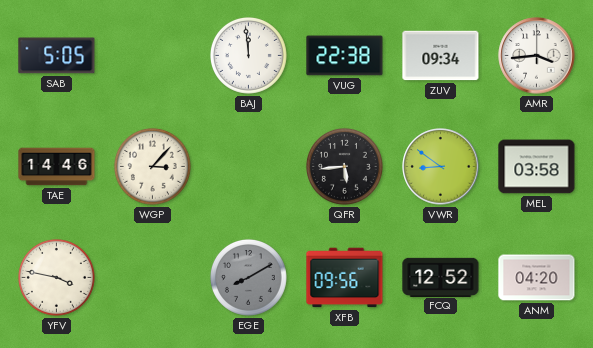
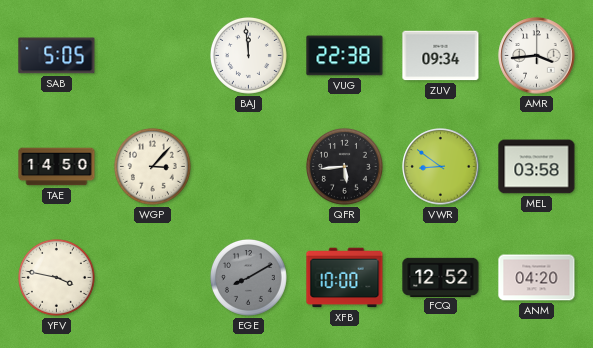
TAE: 14:46 -> 14:50 (57, 167)
XFB: 09:56 -> 10:00 (345, 278)
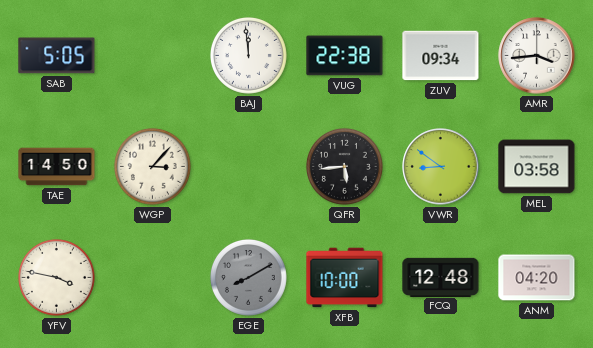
FCQ: 12:52 -> 12:48 (441, 277)
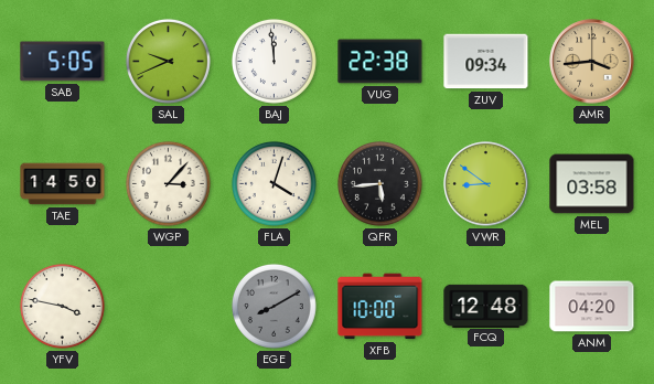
SAL: none -> 9:41 (168, 61)
AMR dial: white -> champagne (592, 62)
FLA: none -> 4:03 (274, 183)
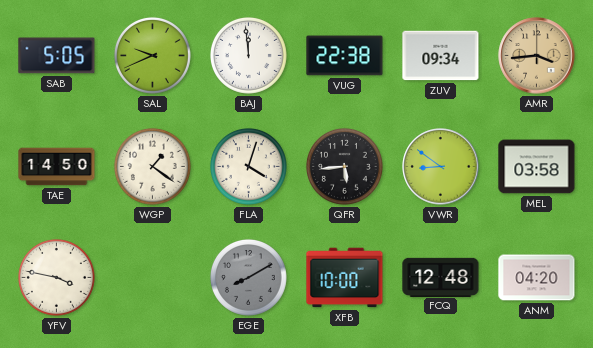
WGP: 3:07 -> 1:21 (152, 166)
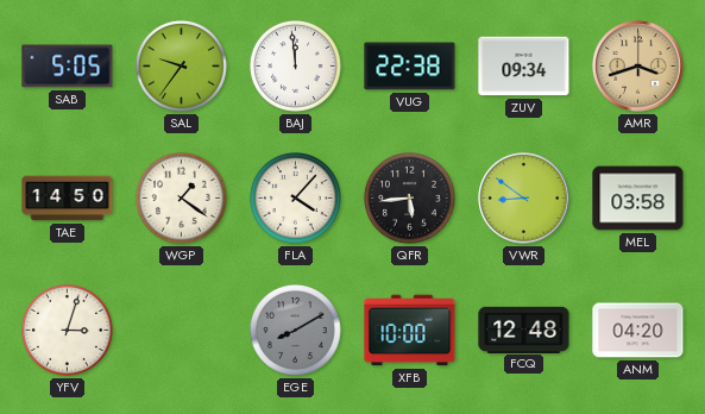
SAL: 9:41 -> 9:36 (181, 65)
AMR: 3:44 -> 3:42 (638, 67)
FLA: 4:03 -> 4:07 (295, 197)
YFV: 3:47 -> 3:03 (67, 330)
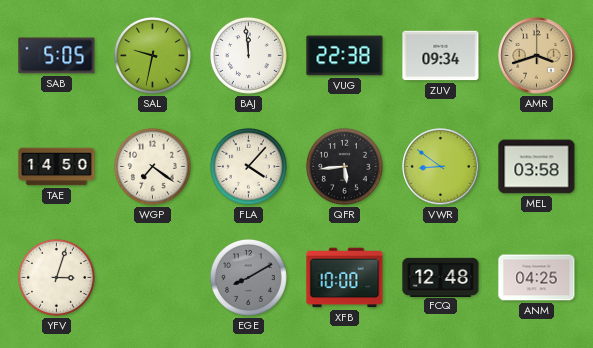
SAL: 9:36 -> 9:32 (152, 55)
WGP: 1:21 -> 7:21 (152, 166)
ANM: 04:20 -> 04:25 (537, 278)
